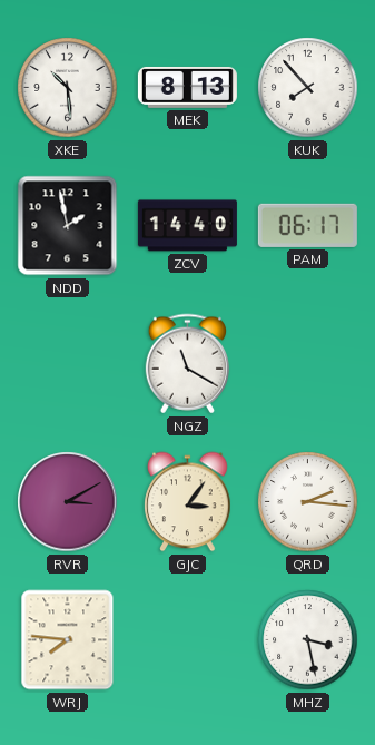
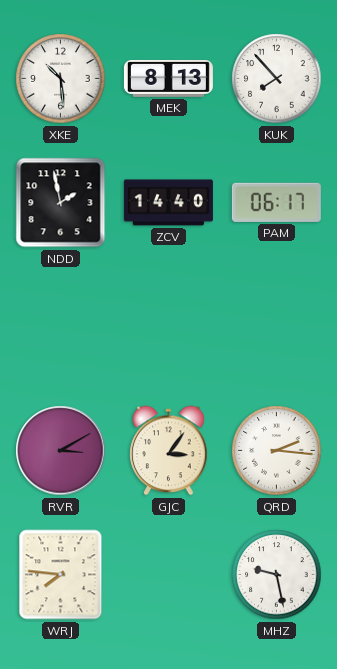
NGZ: 11:20 -> none (187, 364)
MHZ: 3:28 -> 9:28 (277, 575)
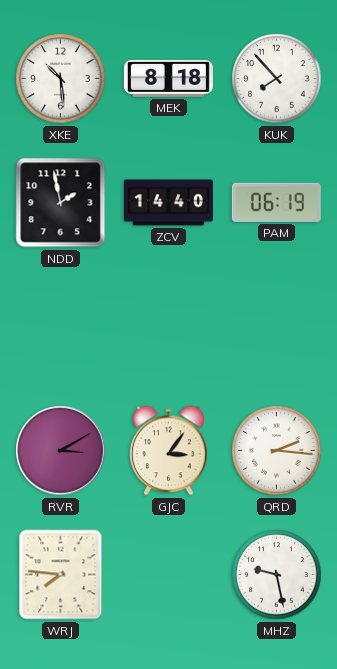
MEK: 8:13 -> 8:18 (168, 78)
PAM: 06:17 -> 06:19 (276, 202)
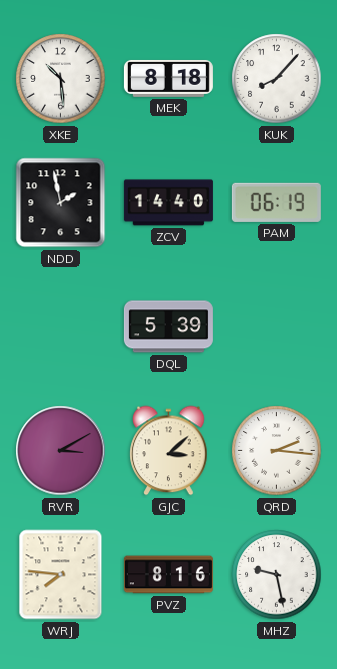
KUK: 7:53 -> 8:07 (277, 79)
DQL: none -> 5:39 (168, 327)
GJC: 3:06 -> 3:08 (169, 451)
PVZ: none -> 8:16 (168, 575)
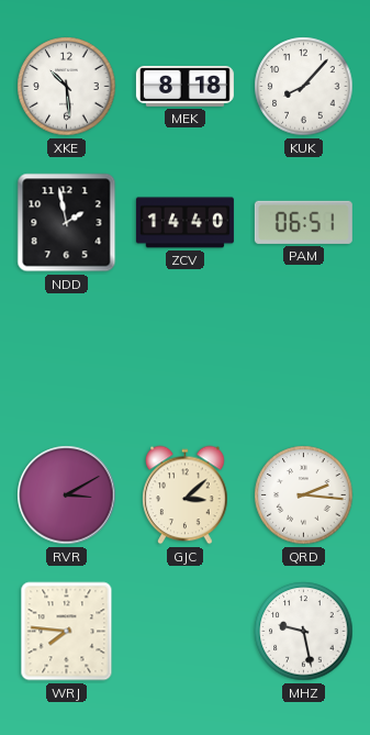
PAM: 06:19 -> 06:51 (303, 222)
DQL: 5:39 -> none (168, 327)
PVZ: 8:16 -> none (168, 575)
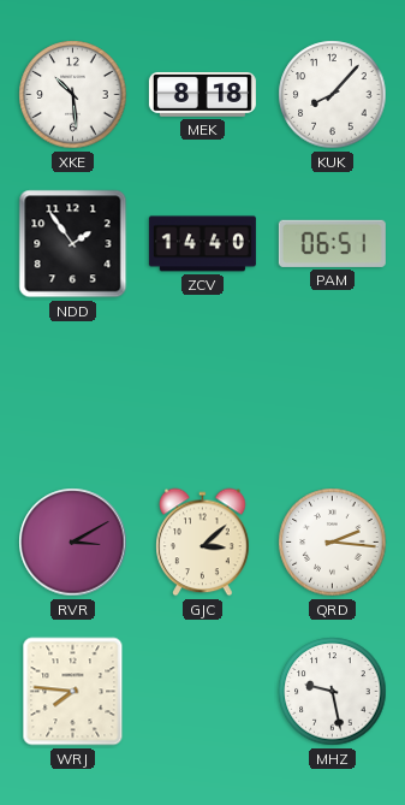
NDD: 1:58 -> 1:54 (73, 244)
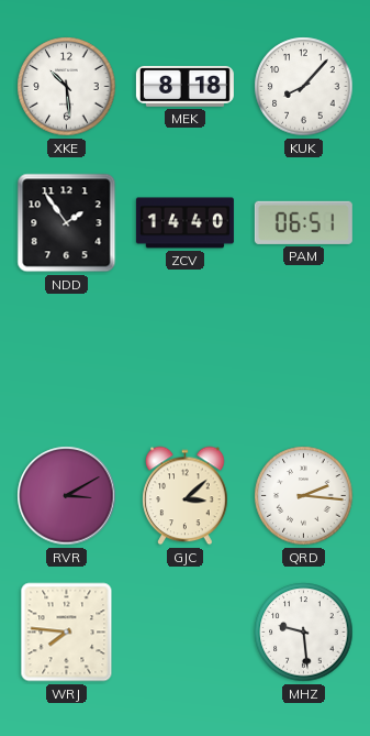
MHZ: 9:28 -> 9:29 (304, 633)
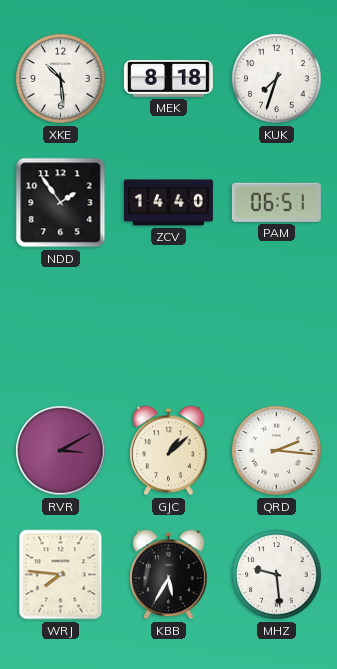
KUK: 8:07 -> 7:33 (277, 79)
GJC: 3:08 -> 1:08 (169, 451)
KBB: none -> 5:35 (169, 575)
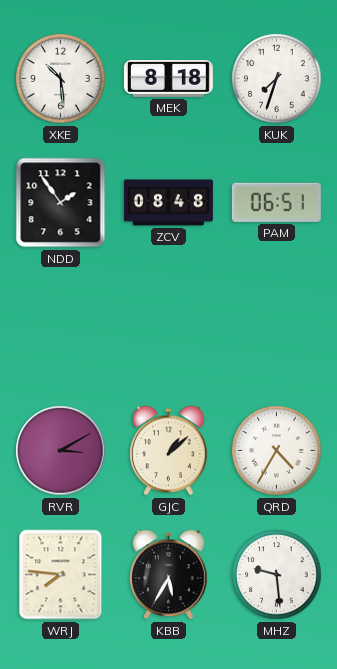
ZCV: 14:40 -> 08:48 (168, 203)
QRD: 2:16 -> 4:35 (277, 451)
